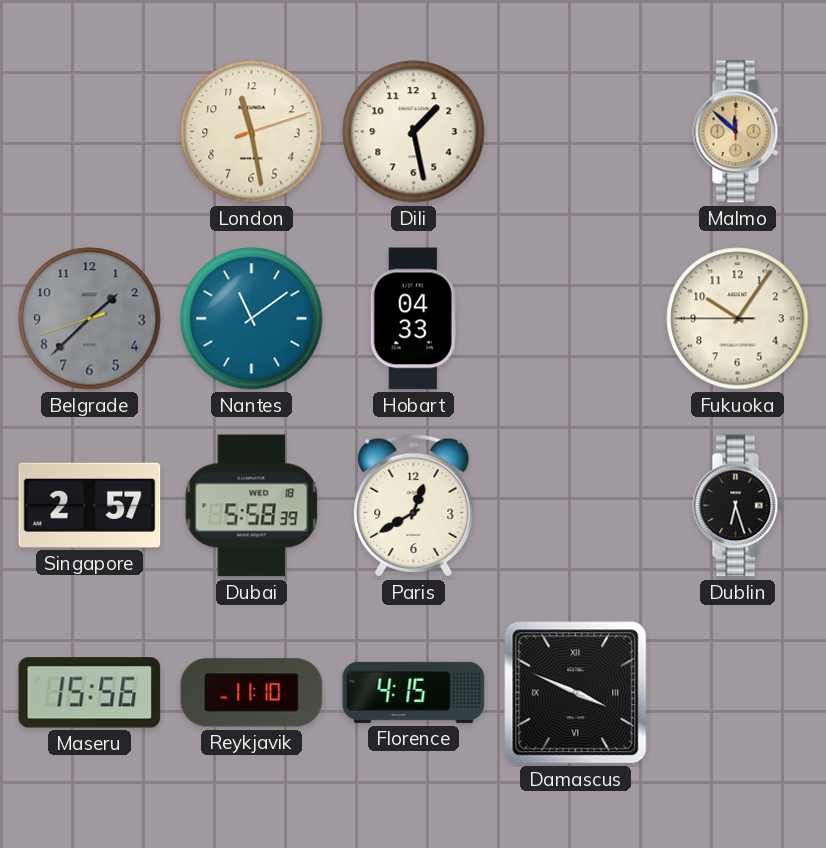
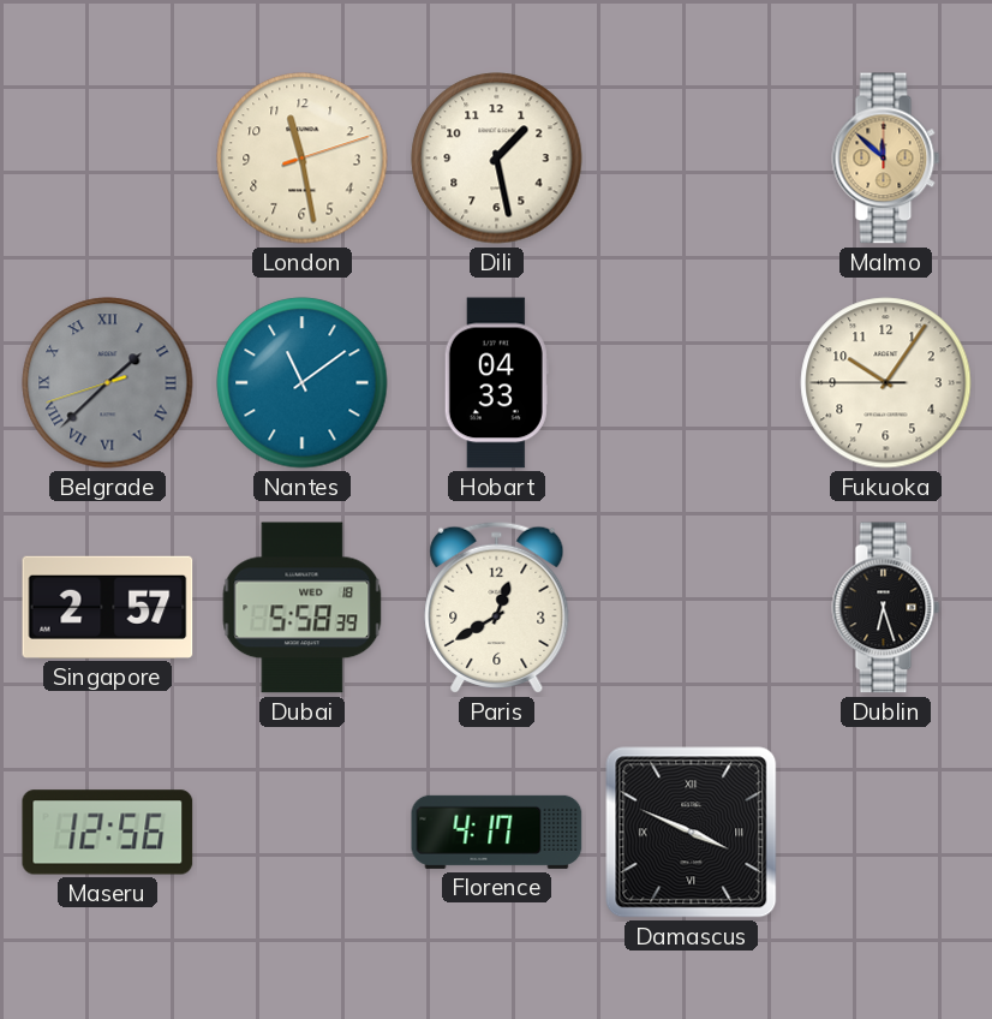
Belgrade numerals: Arabic -> Roman (108, 383)
Maseru: 15:56 -> 12:56 (108, 833)
Reykjavik: 11:10 -> none (252, 693)
Florence: 4:15 -> 4:17 (497, 832)
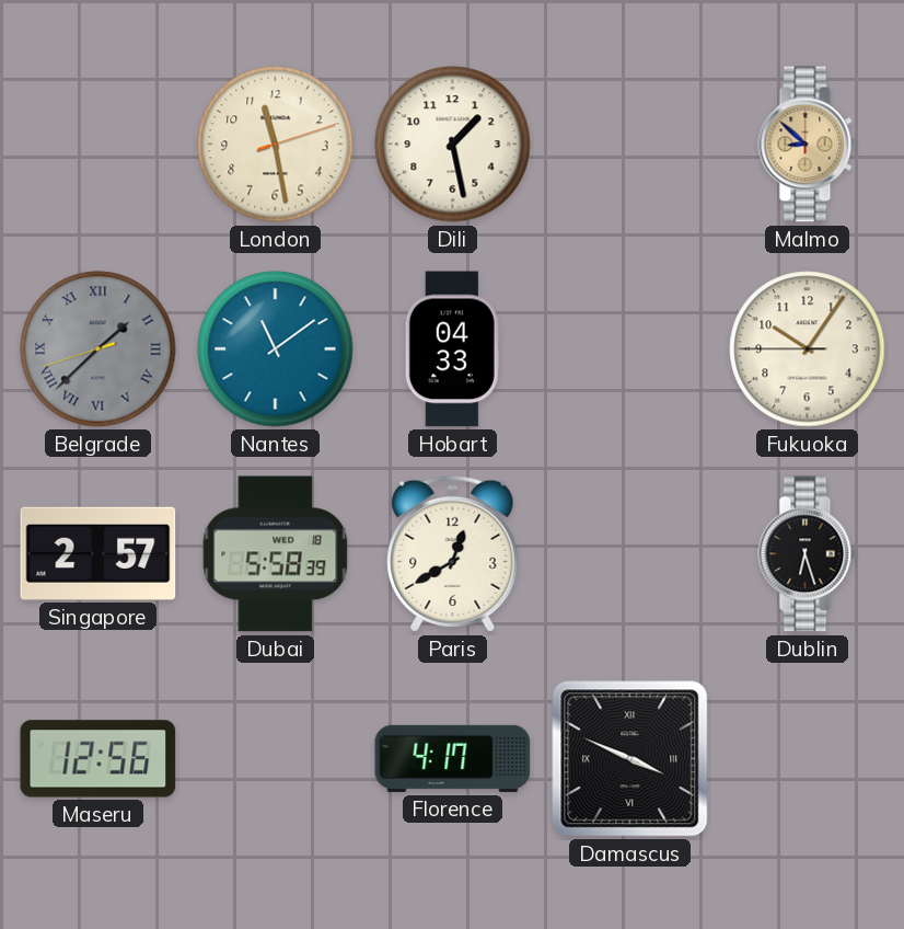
Malmo: 11:52 -> 8:52 (808, 145)
